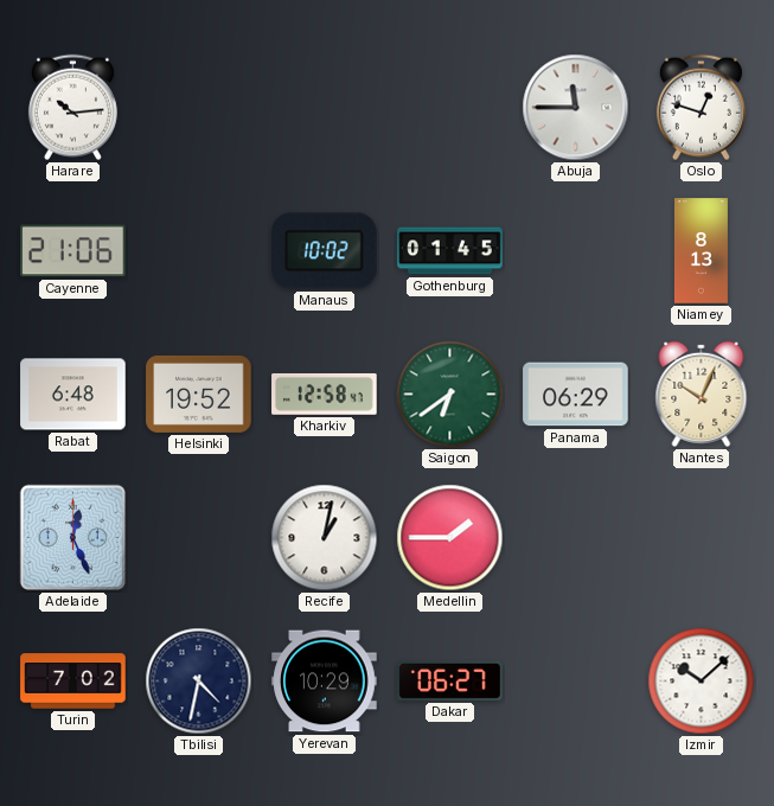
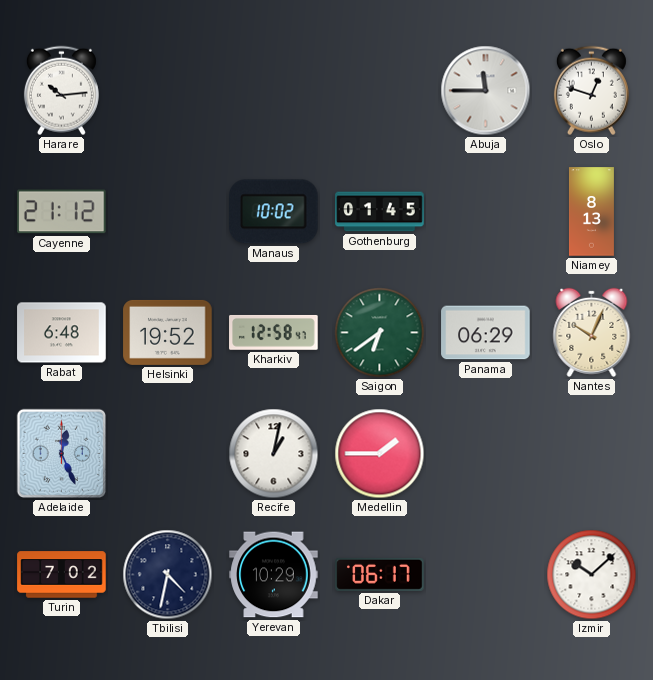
Cayenne: 21:06 -> 21:12 (62, 212)
Dakar: 06:27 -> 06:17 (380, 574)
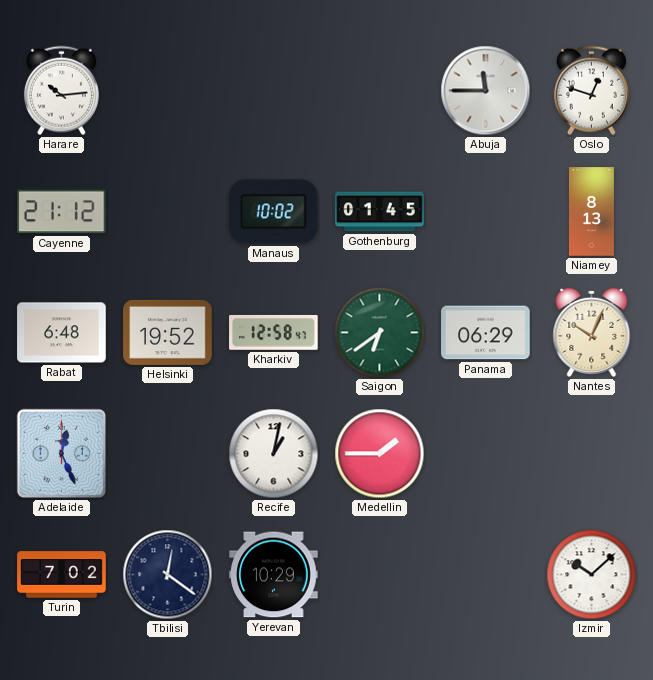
Tbilisi: 4:32 -> 12:21 (168, 575)
Dakar: 06:17 -> none (380, 574)
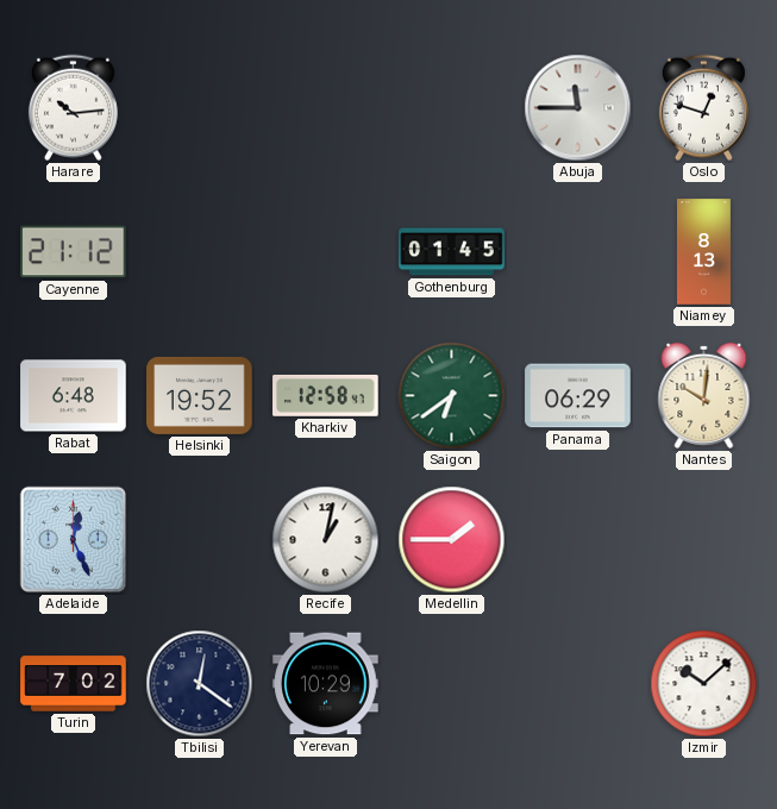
Manaus: 10:02 -> none (274, 212)
Nantes: 10:04 -> 10:01 (704, 395)
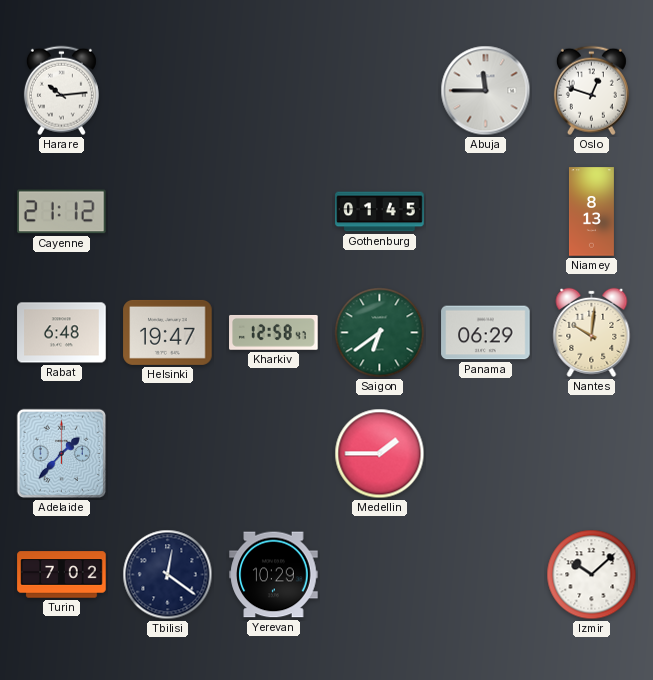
Helsinki: 19:52 -> 19:47 (168, 332)
Adelaide: 12:26 -> 1:37 (62, 454)
Recife: 1:02 -> none (326, 540)
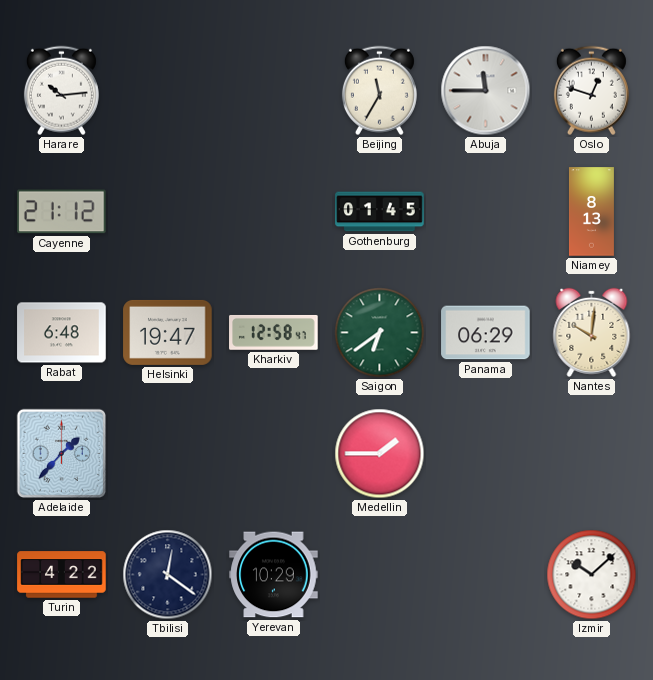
Beijing: none -> 11:35 (379, 91)
Turin: 7:02 -> 4:22 (62, 575)
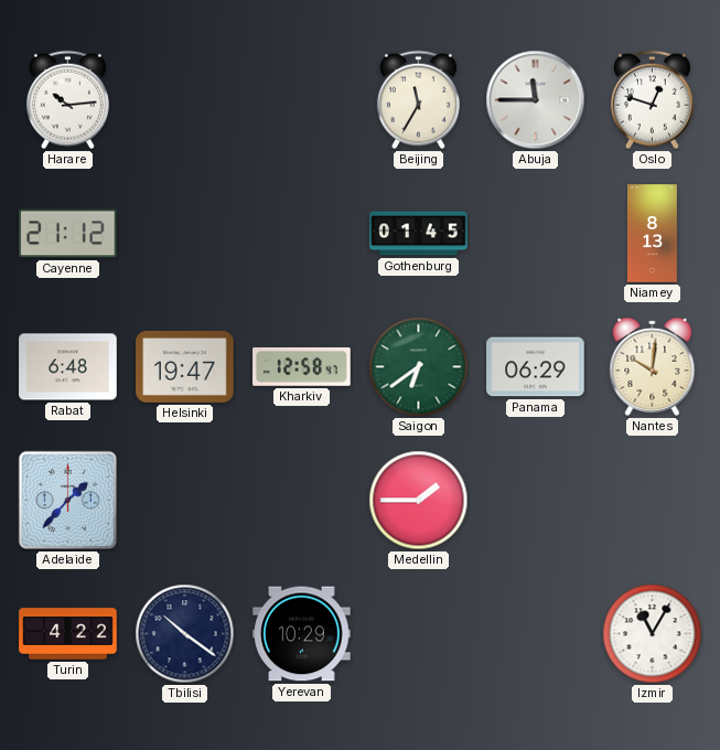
Tbilisi: 12:21 -> 10:21 (185, 634)
Izmir: 10:08 -> 11:05 (653, 634)
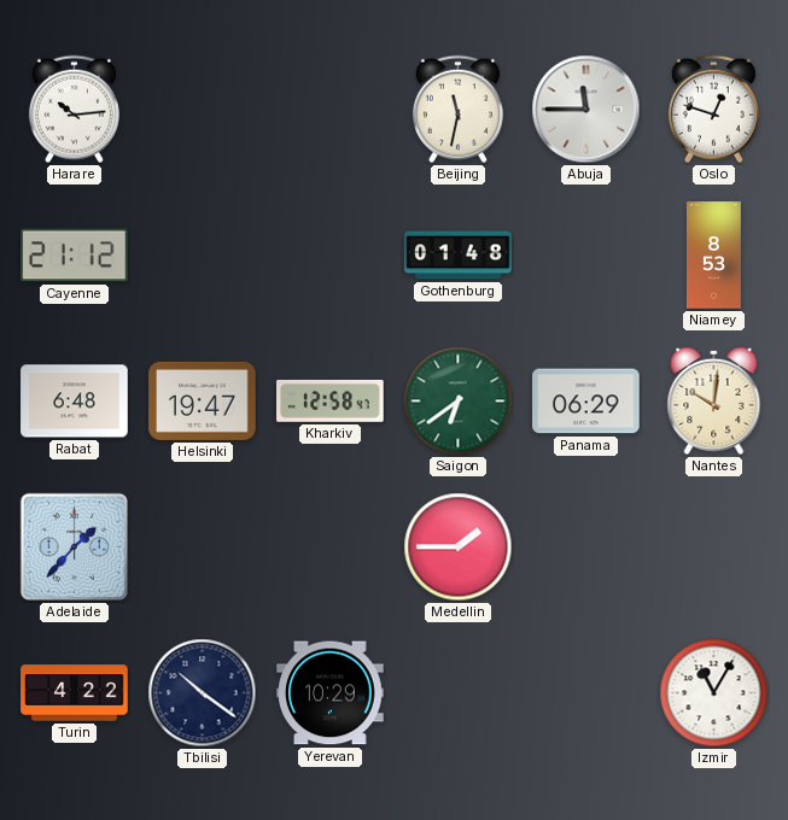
Beijing: 11:35 -> 11:32 (457, 110)
Gothenburg: 01:45 -> 01:48 (459, 256)
Niamey: 8:13 -> 8:53 (713, 256)
